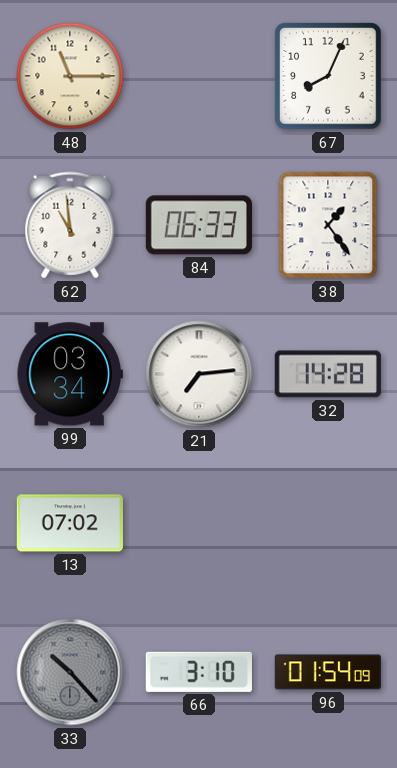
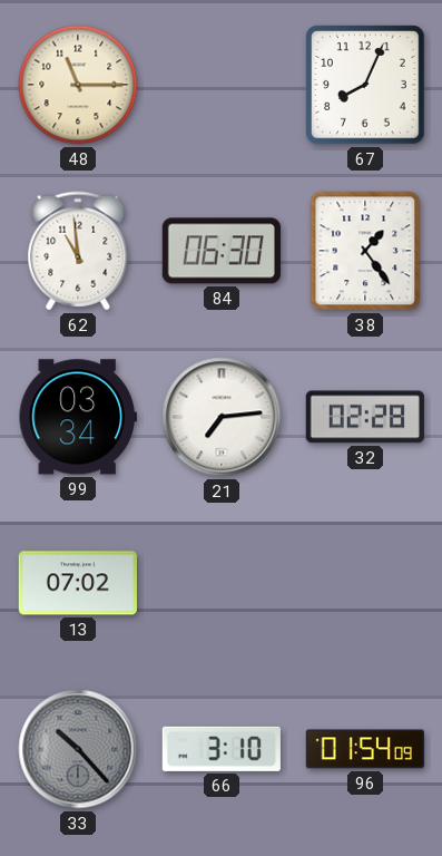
84: 06:33 -> 06:30 (222, 251)
32: 14:28 -> 02:28 (365, 417)
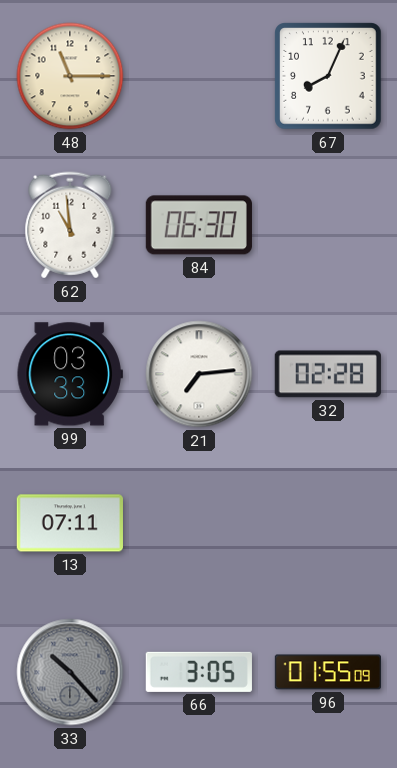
38: 1:24 -> none (365, 251)
99: 03:34 -> 03:33 (70, 374)
13: 07:02 -> 07:11 (70, 523)
66: 3:10 -> 3:05 (199, 672)
96: 01:54 -> 01:55 (327, 672)
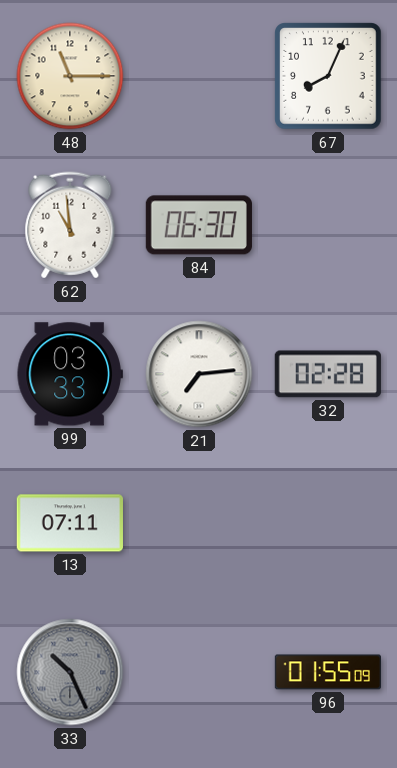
33: 10:23 -> 10:26 (70, 672)
66: 3:05 -> none (199, 672)
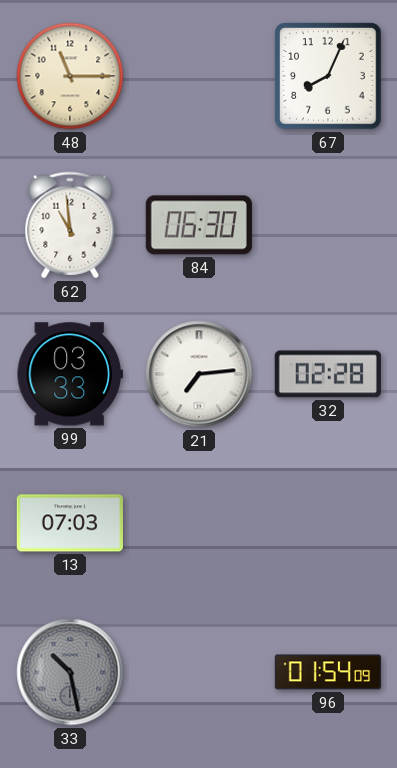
13: 07:11 -> 07:03 (70, 523)
33: 10:26 -> 10:28 (70, 672)
96: 01:55 -> 01:54 (327, 672)
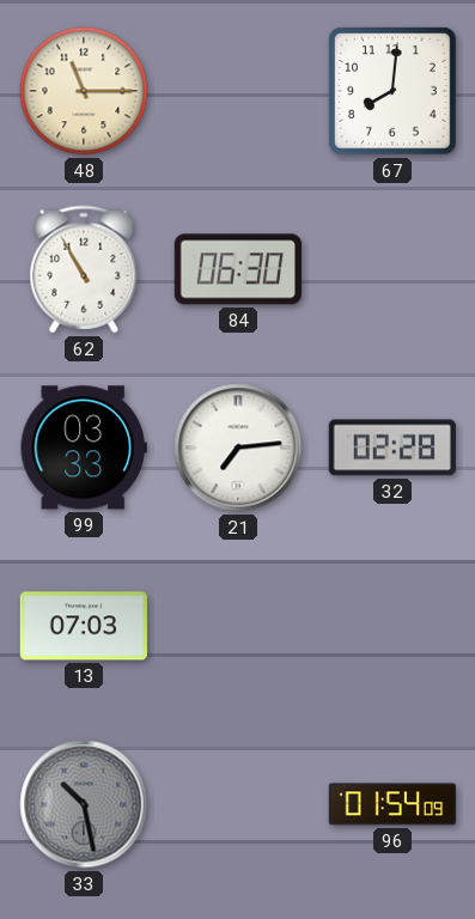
67: 8:04 -> 8:01 (392, 91)
62: 10:59 -> 10:55 (84, 269)
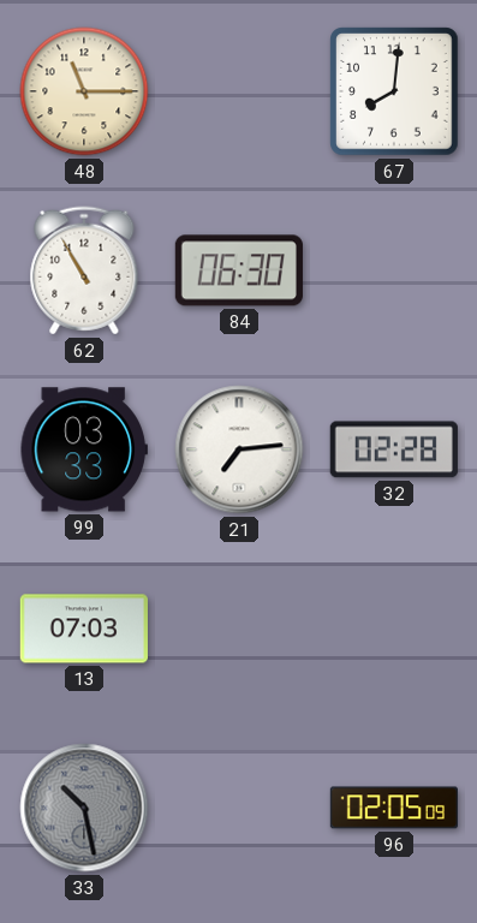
96: 01:54 -> 02:05 (393, 808)
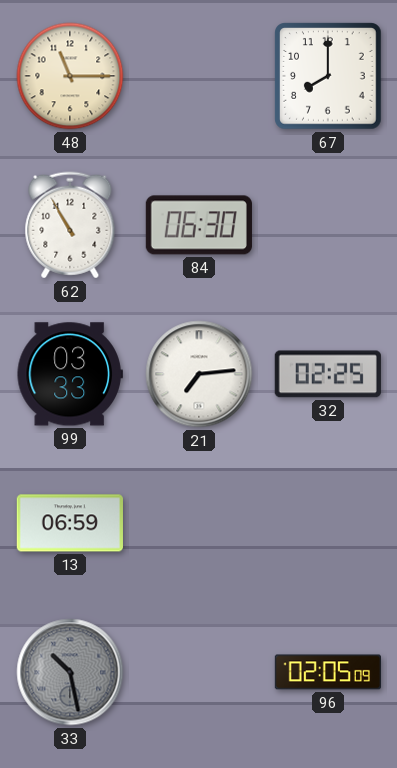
67: 8:01 -> 8:00 (328, 76)
32: 02:28 -> 02:25 (328, 374)
13: 07:03 -> 06:59 (70, 523)
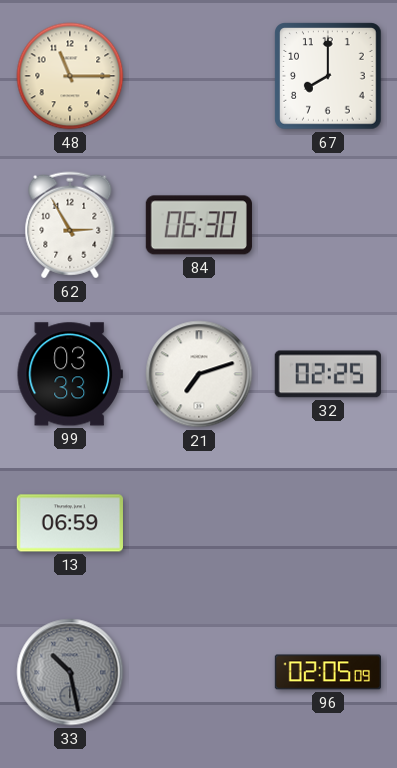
62: 10:55 -> 2:55 (70, 225)
21: 7:14 -> 7:12 (199, 374)
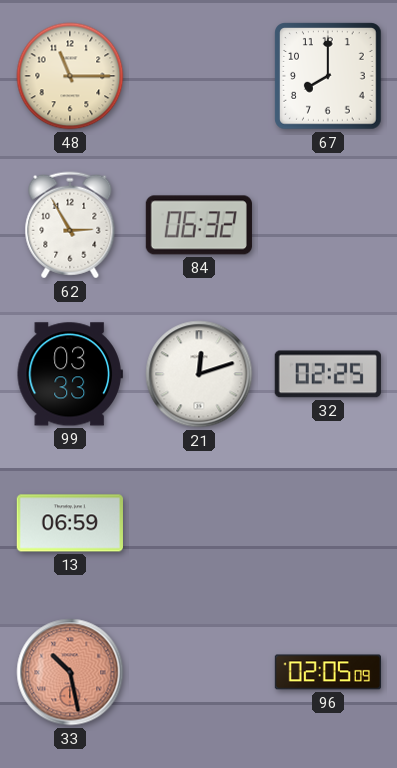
84: 06:30 -> 06:32 (199, 225)
21: 7:12 -> 12:12 (199, 374)
33 dial: grey -> salmon (70, 672)
